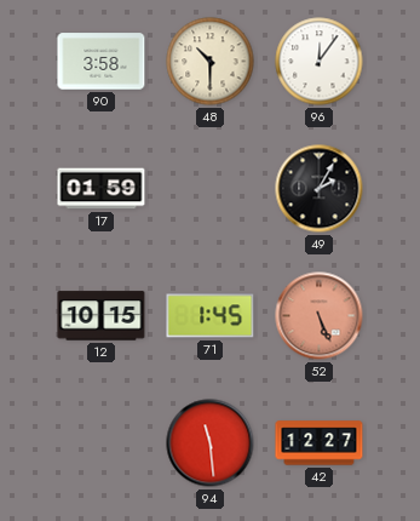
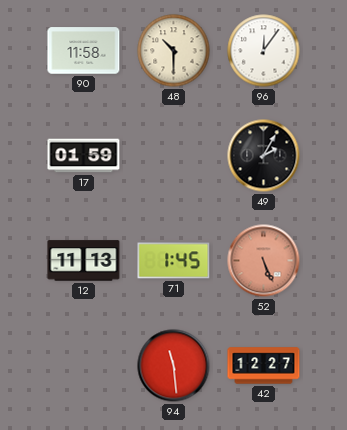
90: 3:58 -> 11:58 (84, 51)
12: 10:15 -> 11:13 (84, 261)
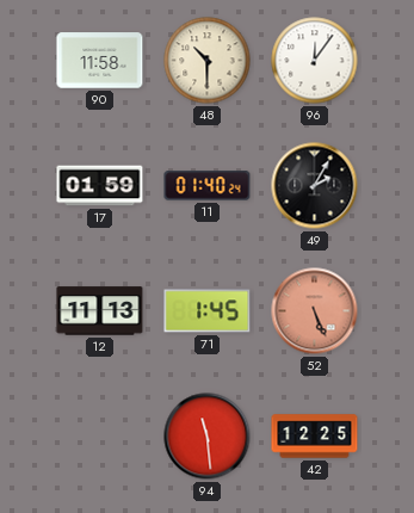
11: none -> 01:40 (208, 186)
42: 12:27 -> 12:25 (315, 437)
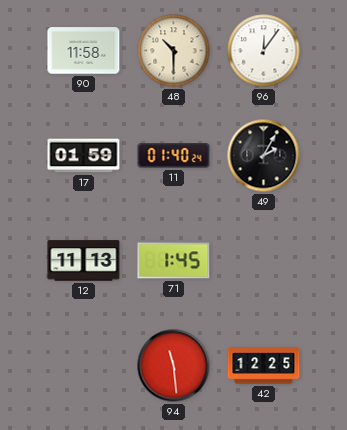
52: 5:26 -> none (315, 311)
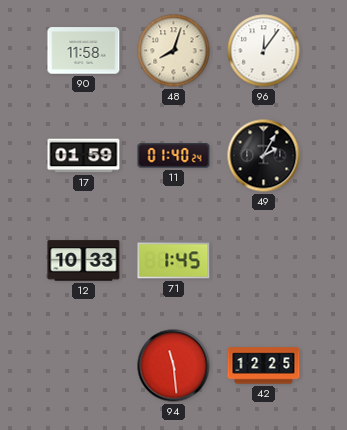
48: 10:30 -> 8:03 (174, 51)
12: 11:13 -> 10:33 (84, 261)
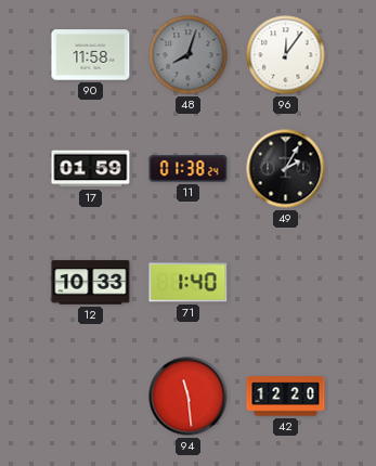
48 dial: cream -> grey (189, 55)
11: 01:40 -> 01:38 (189, 169)
71: 1:45 -> 1:40 (189, 283)
42: 12:25 -> 12:20 (286, 397)
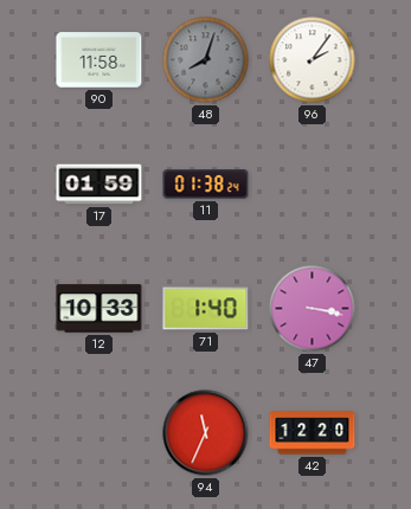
96: 12:06 -> 2:06 (313, 60)
49: 2:05 -> none (286, 169)
47: none -> 3:17 (313, 309)
94: 11:29 -> 11:34 (206, 433)
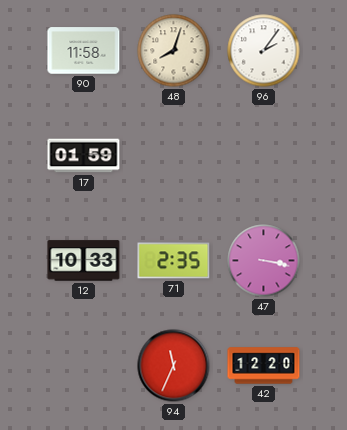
48 dial: grey -> cream (174, 51)
11: 01:38 -> none (206, 185)
71: 1:40 -> 2:35 (174, 261)
